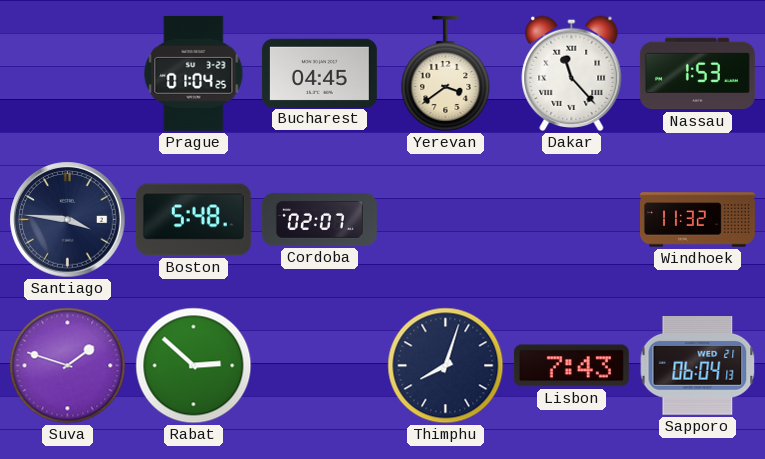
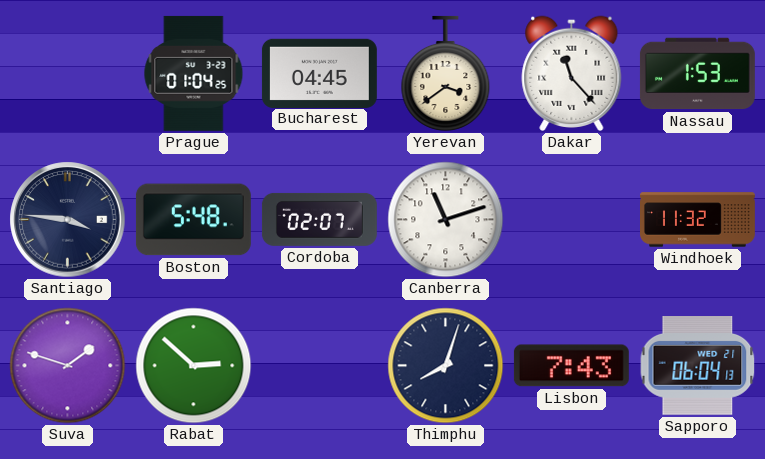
Canberra: none -> 11:12 (446, 220)
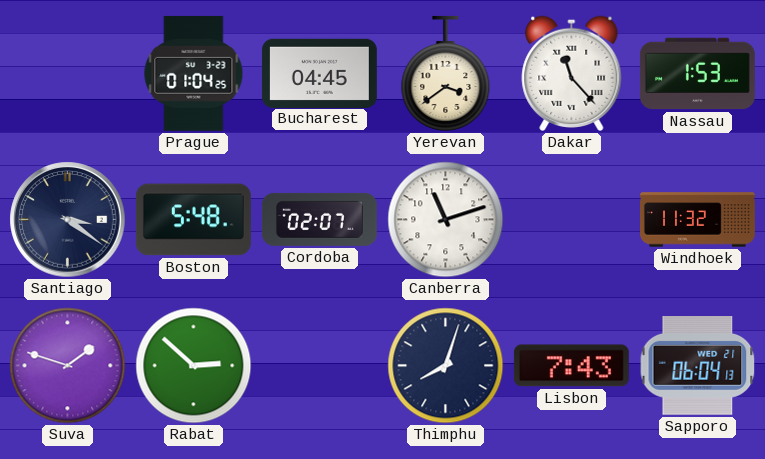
Santiago: 3:46 -> 3:21 (68, 220)
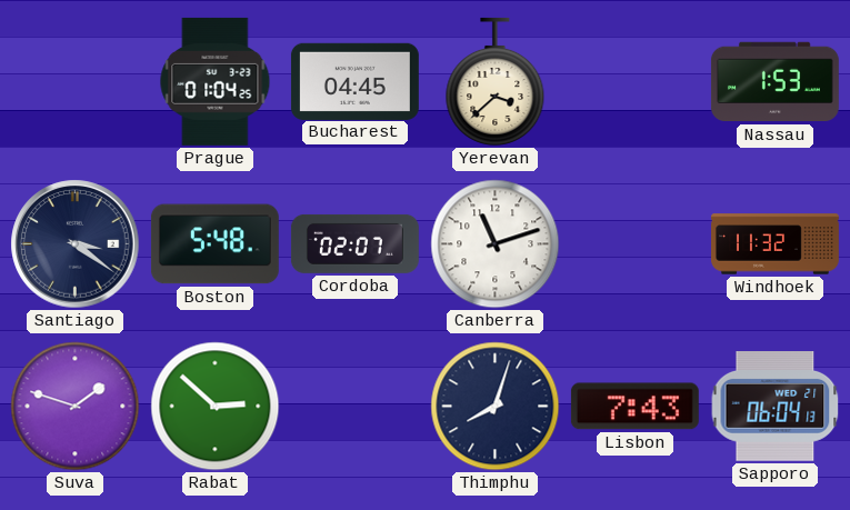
Yerevan: 3:39 -> 3:38 (496, 81)
Dakar: 11:23 -> none (572, 73)
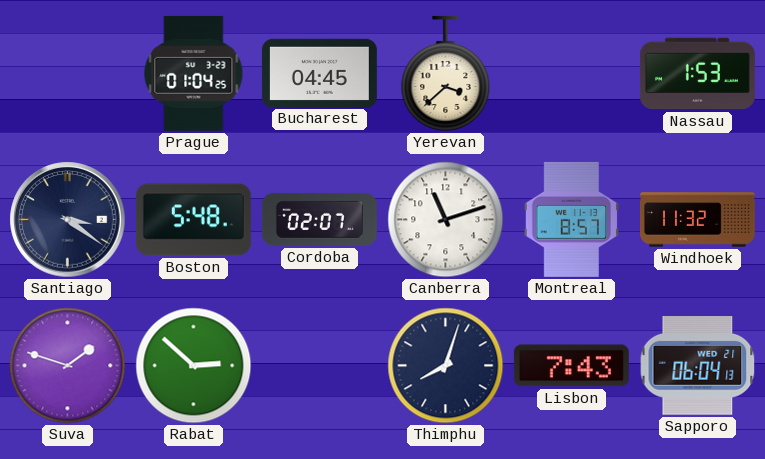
Montreal: none -> 8:57 (571, 219)
